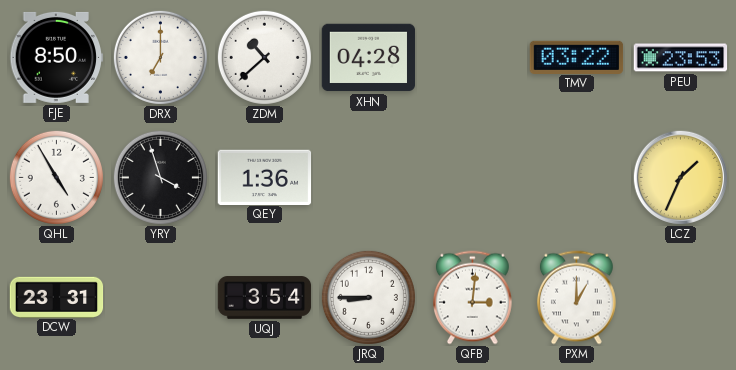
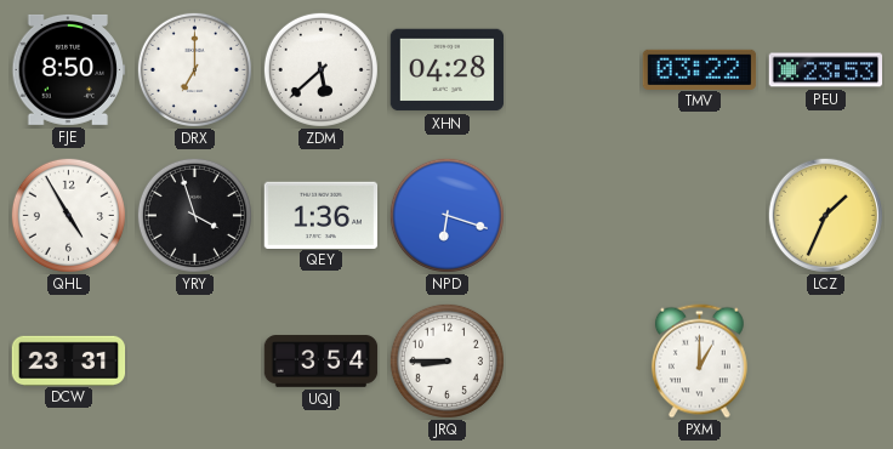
ZDM: 10:38 -> 5:38 (320, 69)
NPD: none -> 6:18 (447, 215)
QFB: 3:01 -> none (472, 298)
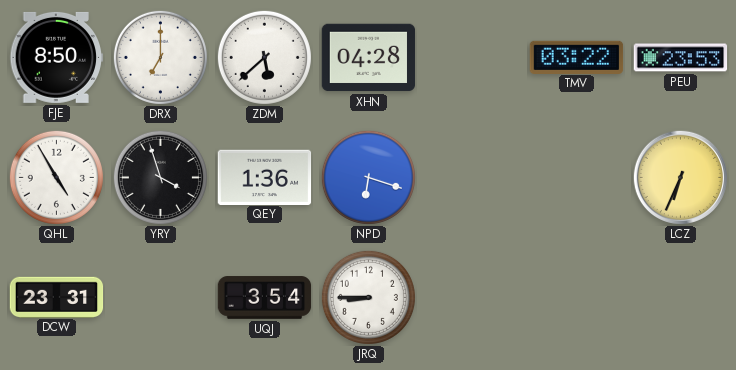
LCZ: 1:34 -> 6:34 (680, 177)
PXM: 1:00 -> none (699, 362)
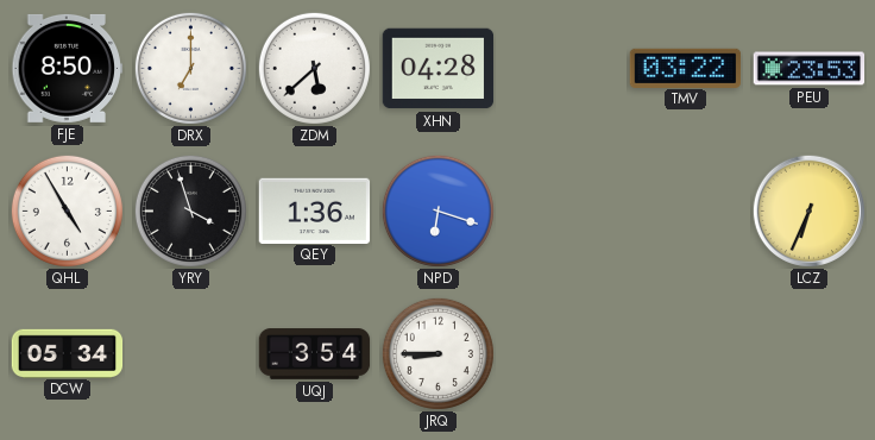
DCW: 23:31 -> 05:34 (68, 353)
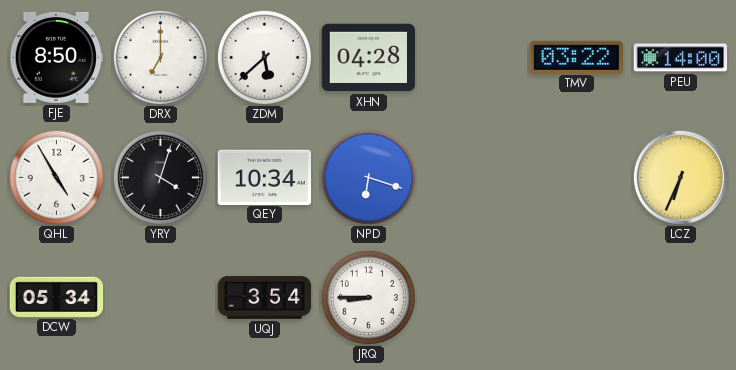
PEU: 23:53 -> 14:00 (681, 58)
YRY: 3:57 -> 4:03 (160, 177)
QEY: 1:36 -> 10:34 (265, 177)
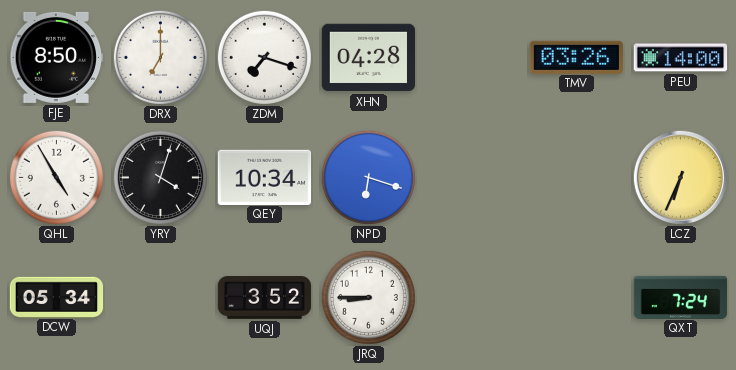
ZDM: 5:38 -> 7:18 (264, 57)
TMV: 03:22 -> 03:26 (577, 57)
UQJ: 3:54 -> 3:52 (265, 298)
QXT: none -> 7:24 (681, 297)
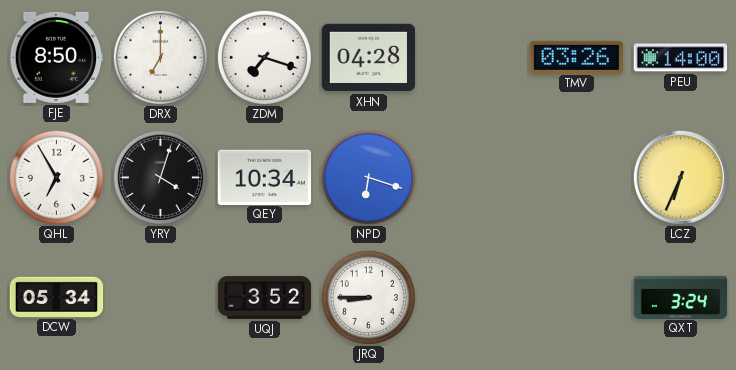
QHL: 4:55 -> 6:55 (56, 177)
QXT: 7:24 -> 3:24 (681, 297)
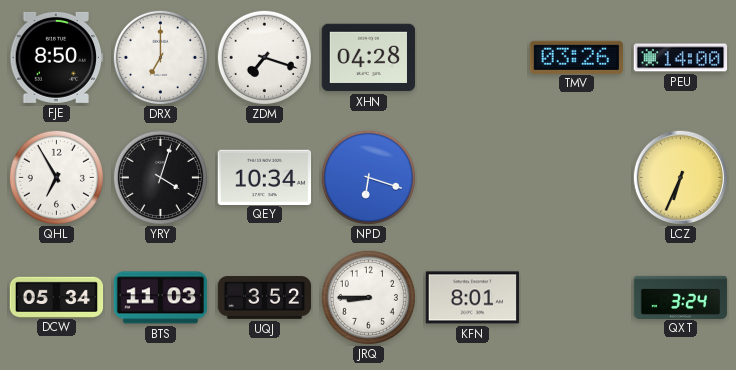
BTS: none -> 11:03 (161, 298)
KFN: none -> 8:01 (473, 298)
